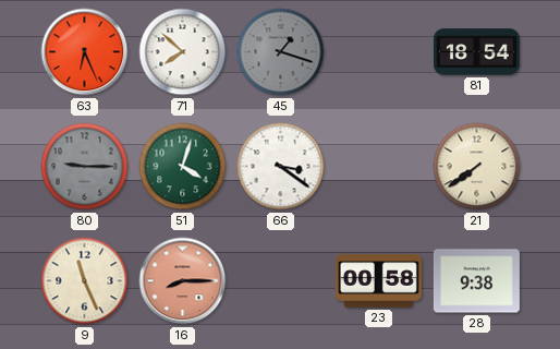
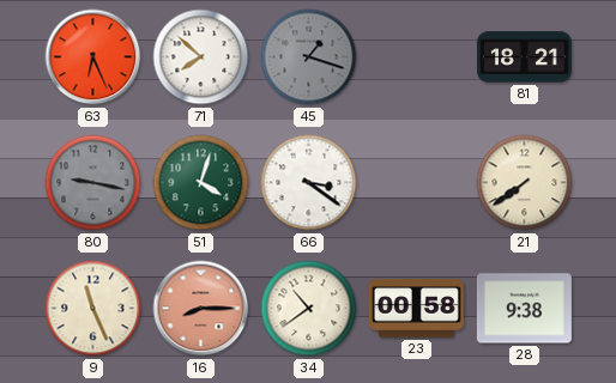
81: 18:54 -> 18:21 (524, 57)
80: 9:15 -> 9:17 (93, 183)
34: none -> 10:39 (309, 309)
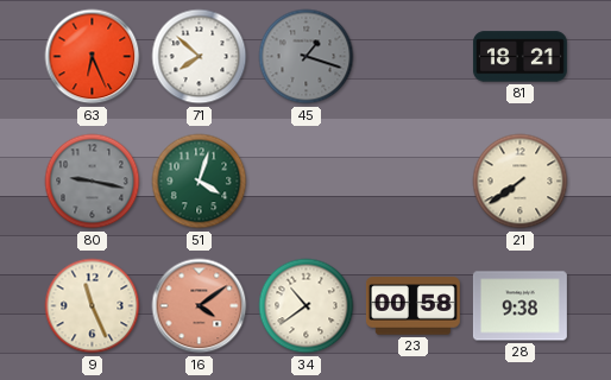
66: 3:21 -> none (309, 183)
16: 8:15 -> 4:09 (200, 306)
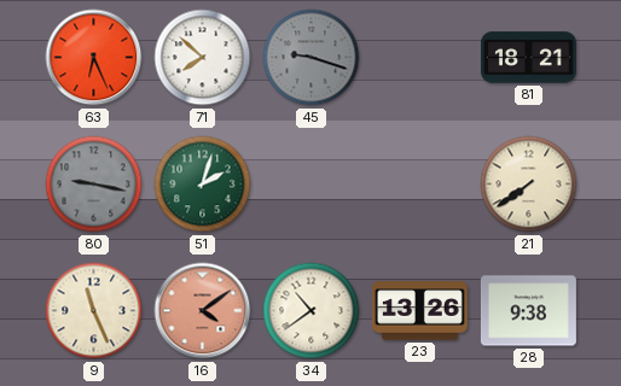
45: 1:18 -> 9:18 (312, 58)
51: 4:03 -> 2:03 (203, 185)
23: 00:58 -> 13:26 (419, 311)
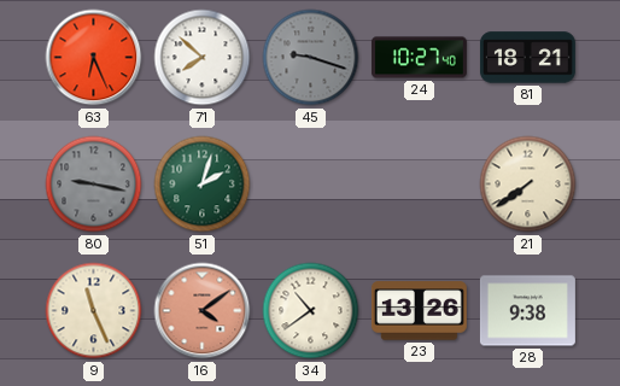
24: none -> 10:27 (419, 58)
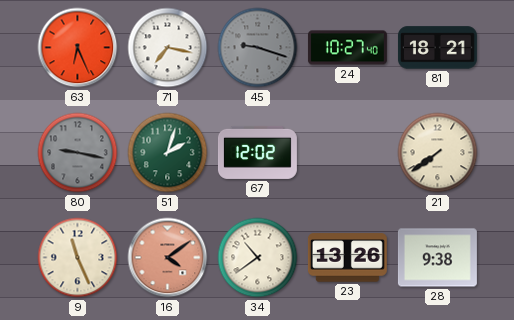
71: 7:52 -> 7:17 (168, 48)
67: none -> 12:02 (257, 152)
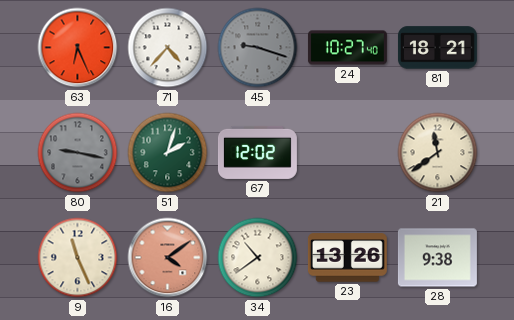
71: 7:17 -> 4:37 (168, 48)
21: 7:39 -> 11:39 (438, 153)
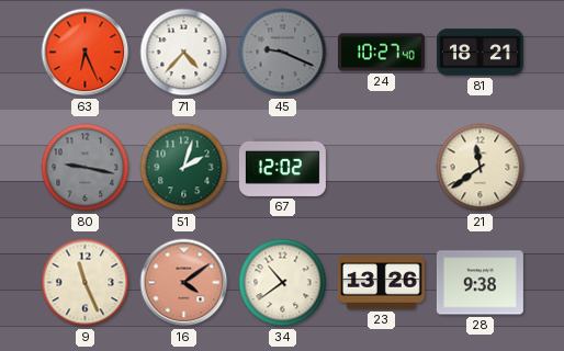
45: 9:18 -> 9:19 (283, 53)
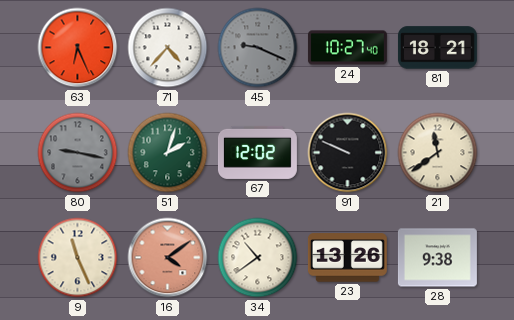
91: none -> 9:49 (348, 153)
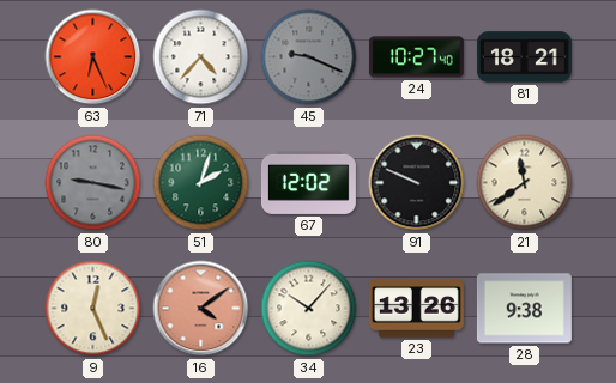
9: 11:26 -> 12:26 (93, 309)
34: 10:39 -> 10:07 (309, 309)
